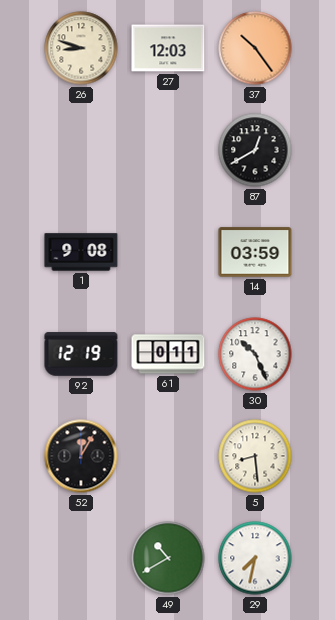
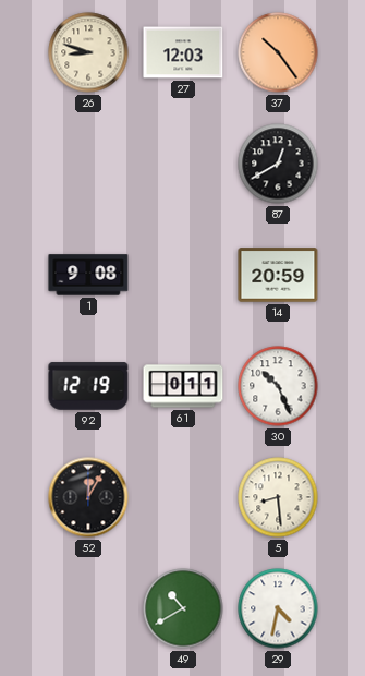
14: 03:59 -> 20:59 (278, 275)
29: 7:32 -> 4:32 (278, 608)
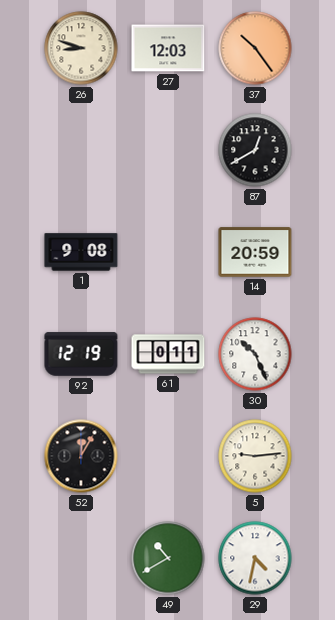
5: 8:29 -> 9:14 (255, 456)
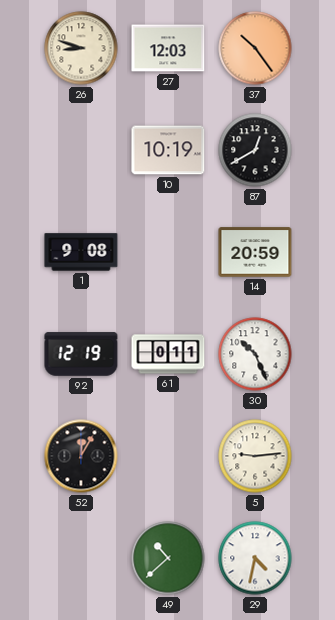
10: none -> 10:19 (168, 150)
49: 10:40 -> 10:38 (168, 558)
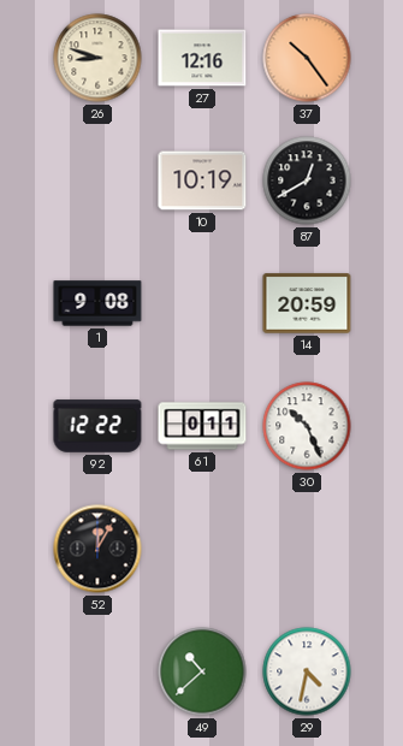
27: 12:03 -> 12:16 (202, 58)
92: 12:19 -> 12:22 (97, 426)
5: 9:14 -> none (255, 456)
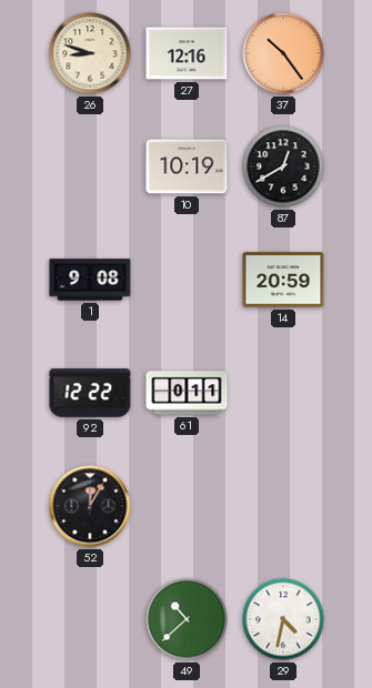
30: 10:26 -> none (307, 426)
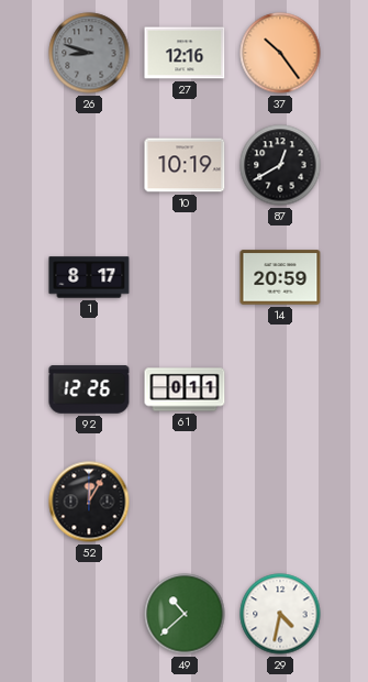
26 dial: cream -> grey (89, 53)
1: 9:08 -> 8:17 (89, 277)
92: 12:22 -> 12:26 (89, 389)
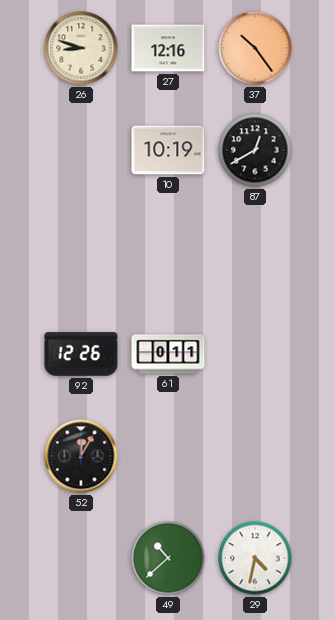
26 dial: grey -> cream (81, 48)
1: 8:17 -> none (89, 277)
14: 20:59 -> none (280, 277)
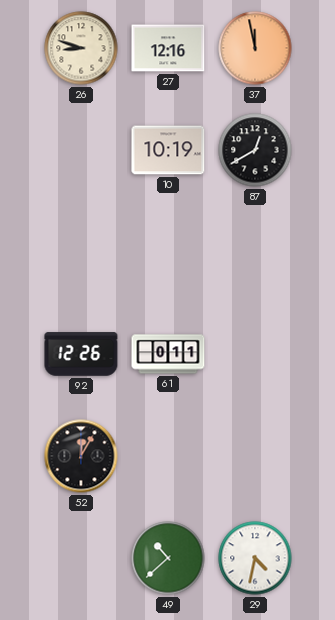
37: 10:24 -> 11:58 (255, 48)
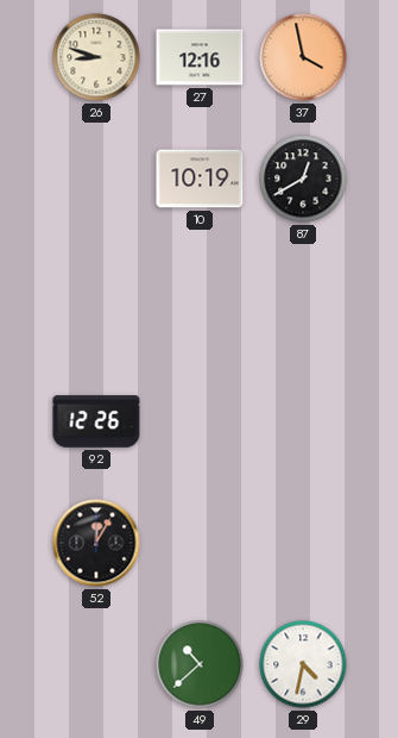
37: 11:58 -> 3:58 (303, 57)
61: 0:11 -> none (168, 354)
